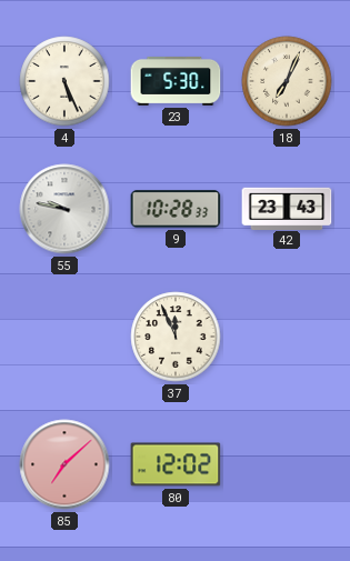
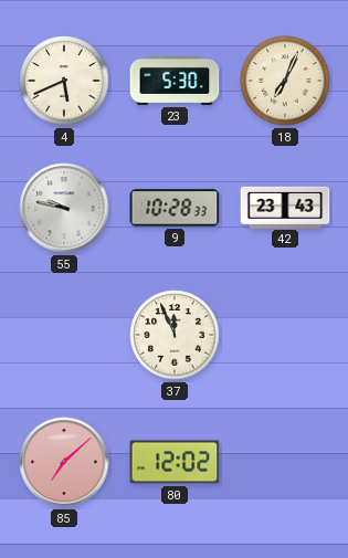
4: 5:26 -> 5:41 (64, 81)
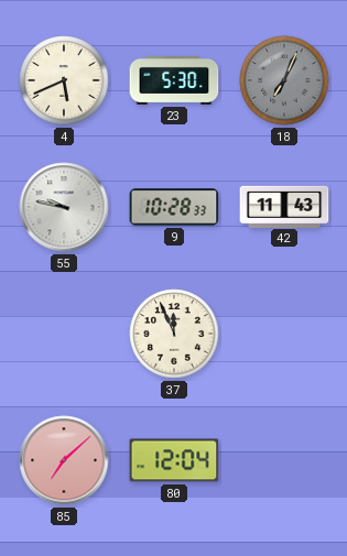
18 dial: cream -> grey (284, 80)
42: 23:43 -> 11:43 (284, 206)
80: 12:02 -> 12:04 (174, 460)
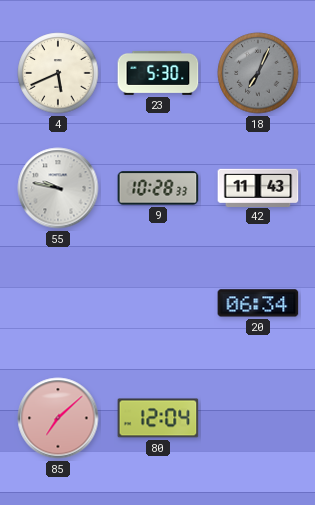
37: 11:56 -> none (174, 334)
20: none -> 06:34 (258, 303)
